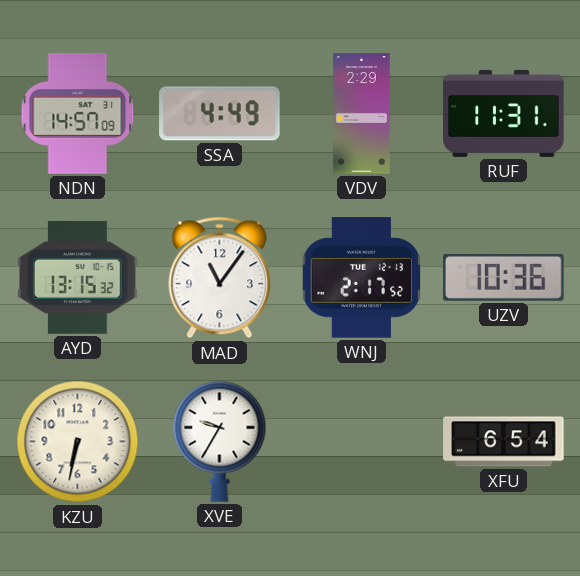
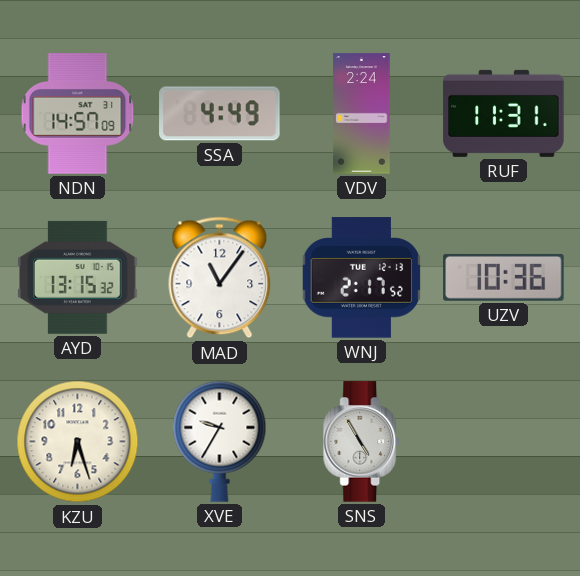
VDV: 2:29 -> 2:24 (362, 114)
KZU: 6:32 -> 6:27 (78, 442)
SNS: none -> 4:55 (362, 442)
XFU: 6:54 -> none (504, 442)
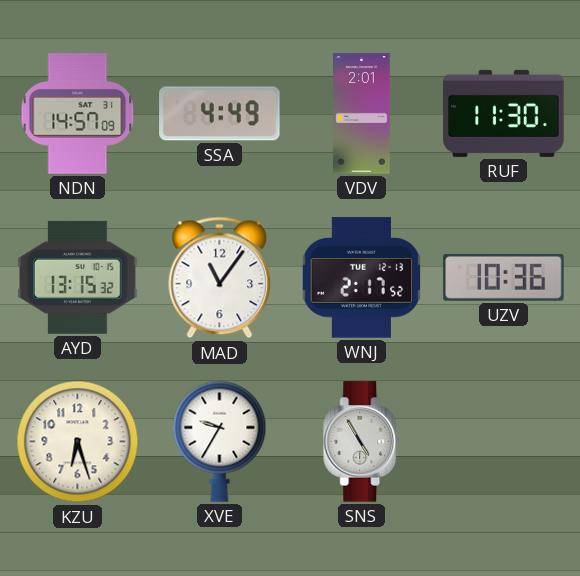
VDV: 2:24 -> 2:01 (362, 114)
RUF: 11:31 -> 11:30 (504, 113)
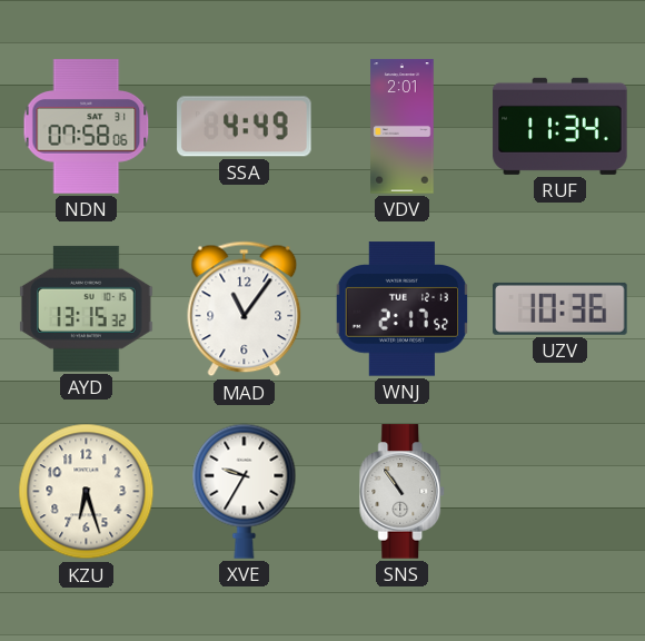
NDN: 14:57 -> 07:58 (87, 127)
RUF: 11:30 -> 11:34 (560, 126)
SNS: 4:55 -> 10:54 (403, 492)
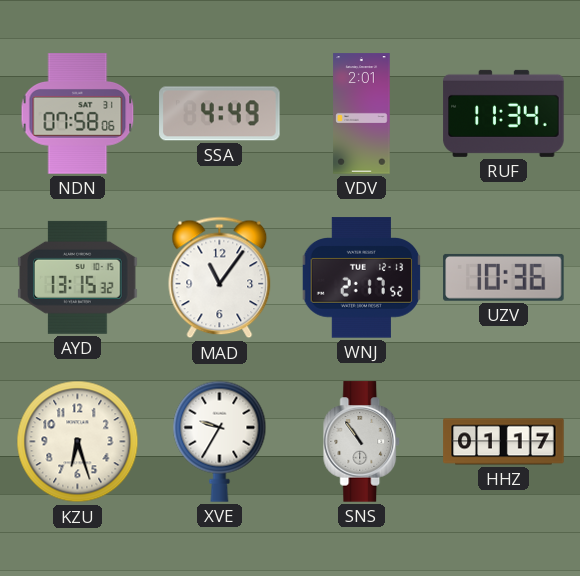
HHZ: none -> 01:17 (504, 442)
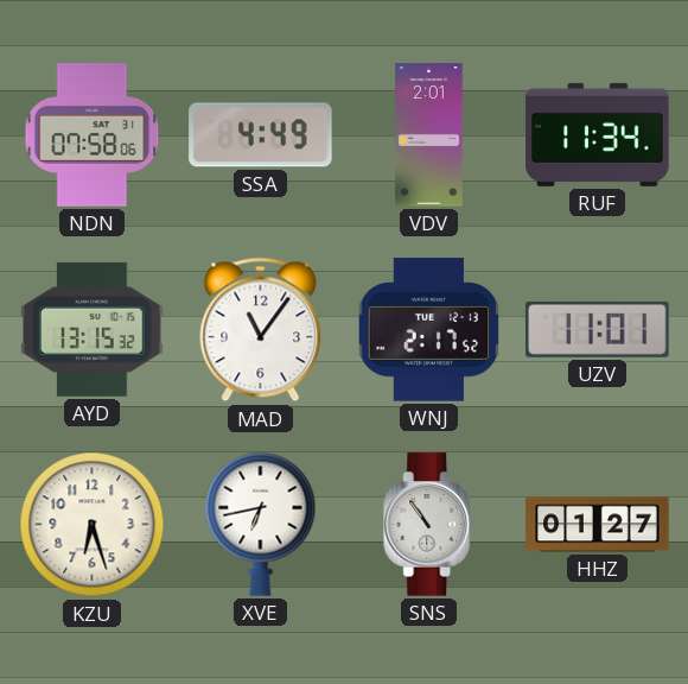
UZV: 10:36 -> 11:01 (598, 329)
XVE: 9:35 -> 6:43 (261, 524)
HHZ: 01:17 -> 01:27 (598, 525)
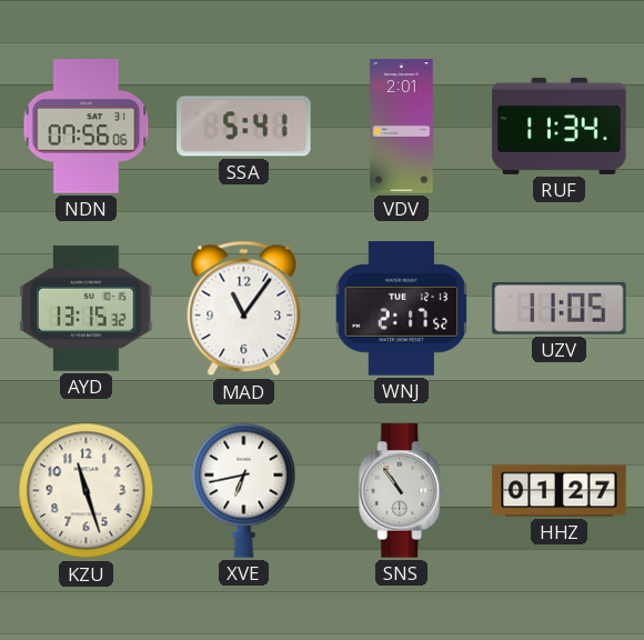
NDN: 07:58 -> 07:56 (87, 127)
SSA: 4:49 -> 5:41 (244, 127)
UZV: 11:01 -> 11:05 (560, 308)
KZU: 6:27 -> 11:27 (87, 491)
